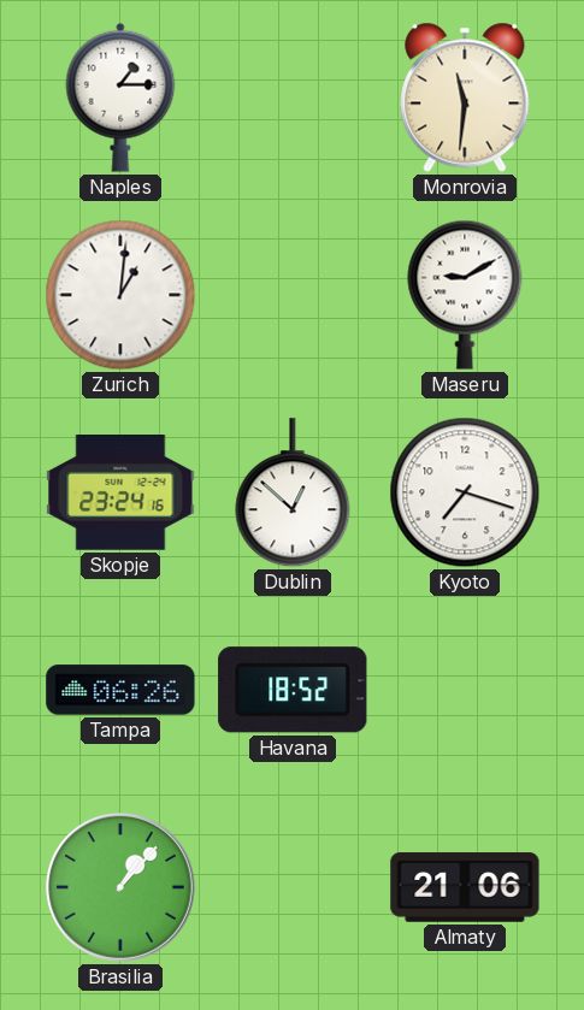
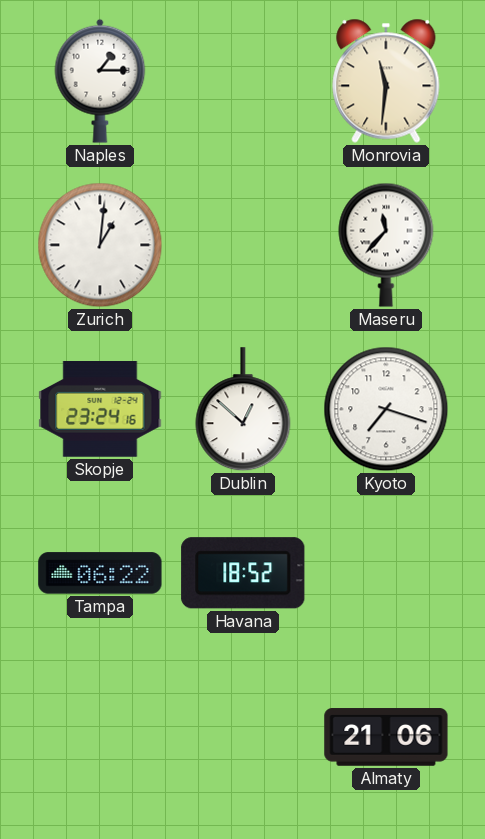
Maseru: 9:10 -> 11:37 (386, 245)
Tampa: 06:26 -> 06:22 (100, 573)
Brasilia: 1:07 -> none (120, 888)
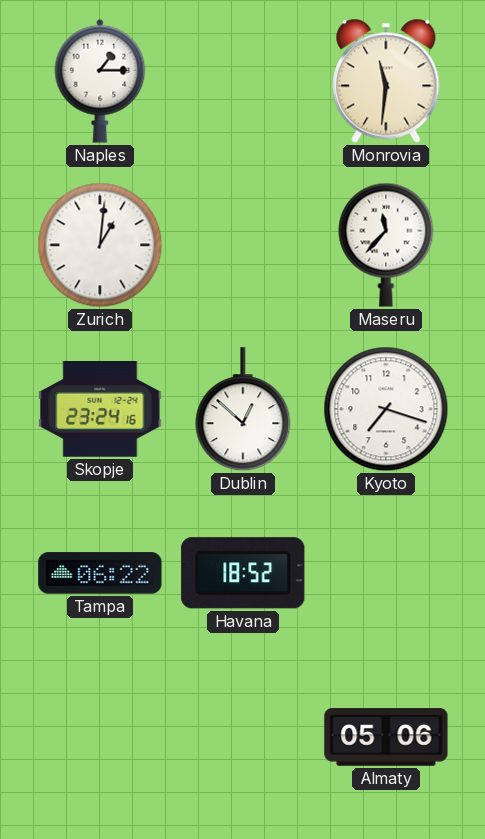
Almaty: 21:06 -> 05:06 (386, 737)
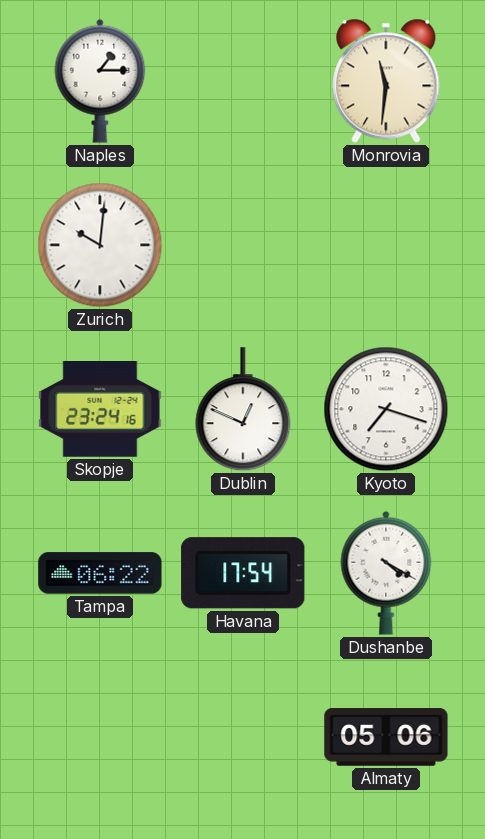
Zurich: 1:01 -> 10:01 (100, 245)
Maseru: 11:37 -> none (386, 245)
Dublin: 12:52 -> 12:49 (243, 410)
Havana: 18:52 -> 17:54 (243, 573)
Dushanbe: none -> 4:20 (386, 573)
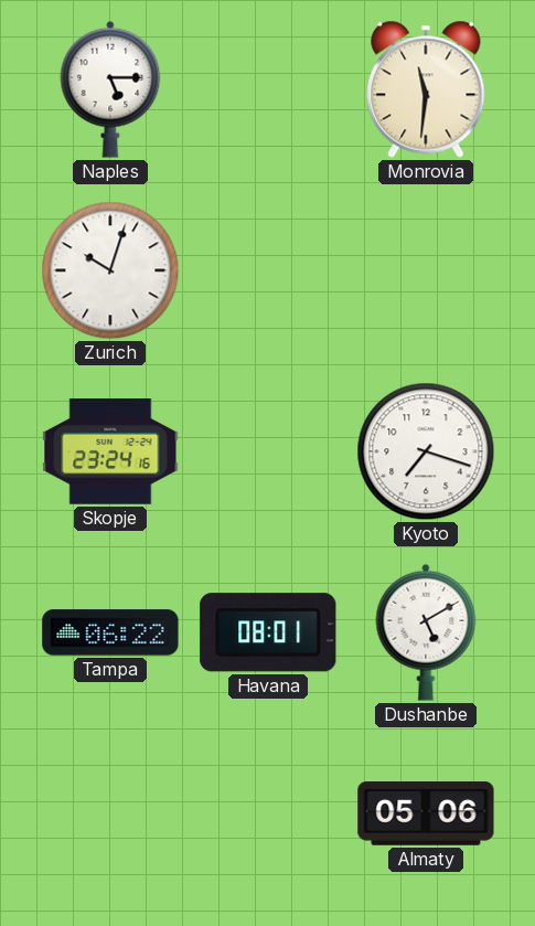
Naples: 1:15 -> 5:15 (110, 89)
Zurich: 10:01 -> 10:03 (110, 270)
Dublin: 12:49 -> none (243, 410)
Havana: 17:54 -> 08:01 (268, 632)
Dushanbe: 4:20 -> 5:10 (426, 632)
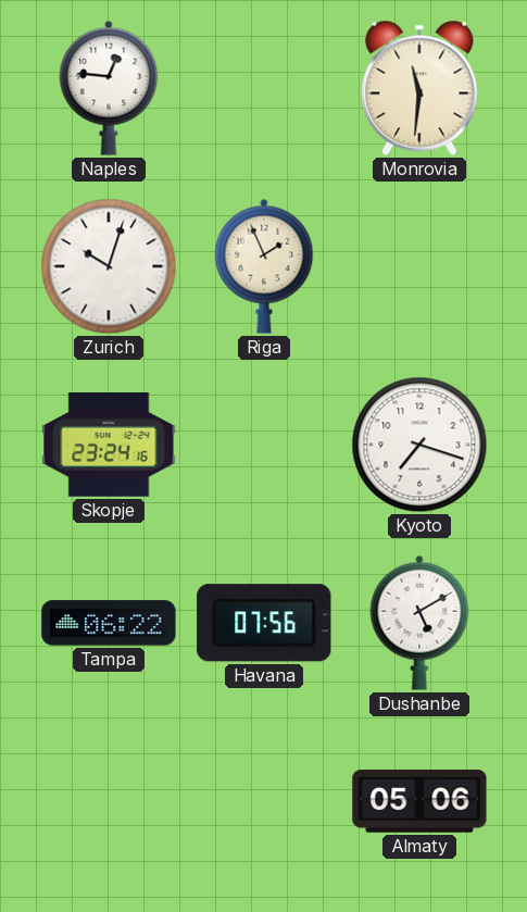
Naples: 5:15 -> 12:46 (109, 88)
Riga: none -> 1:56 (264, 266)
Havana: 08:01 -> 07:56 (264, 623)
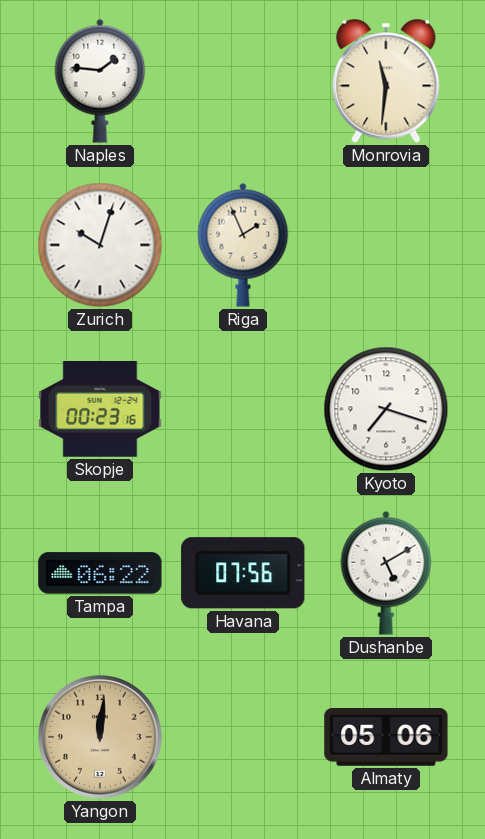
Naples: 12:46 -> 1:46 (100, 81)
Skopje: 23:24 -> 00:23 (100, 410)
Yangon: none -> 12:01 (100, 738)
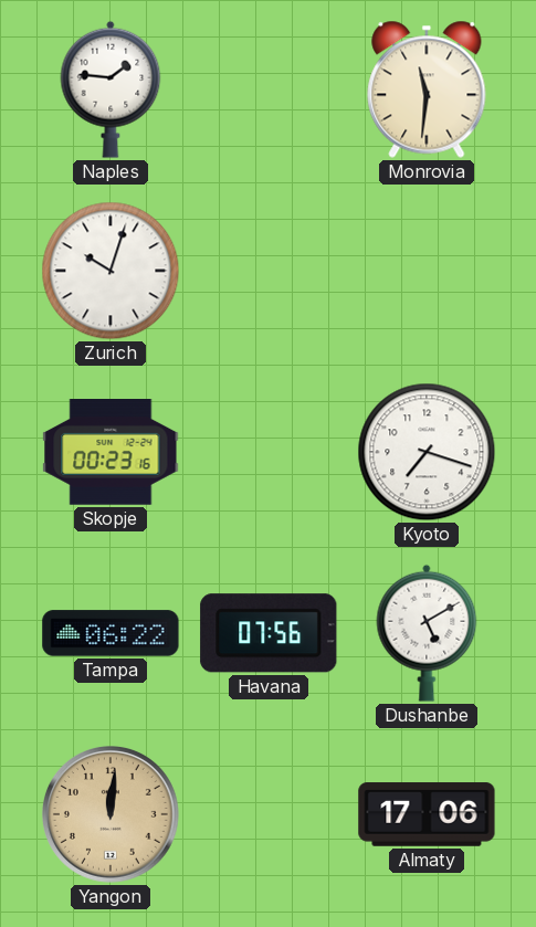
Riga: 1:56 -> none (243, 245)
Almaty: 05:06 -> 17:06 (427, 814)
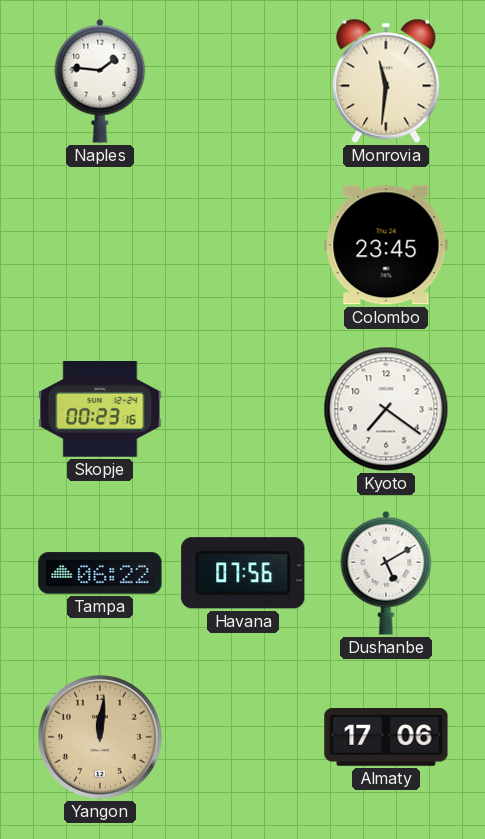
Zurich: 10:03 -> none (111, 271)
Colombo: none -> 23:45 (386, 245)
Kyoto: 7:18 -> 7:21 (386, 409)
